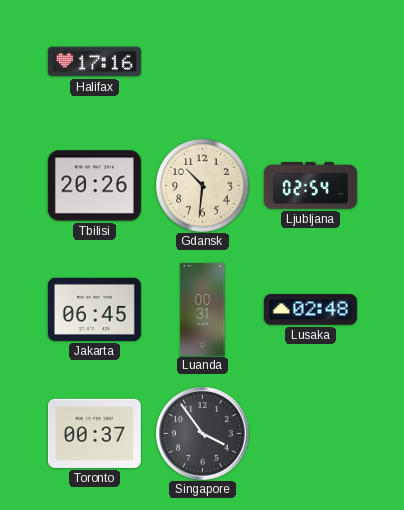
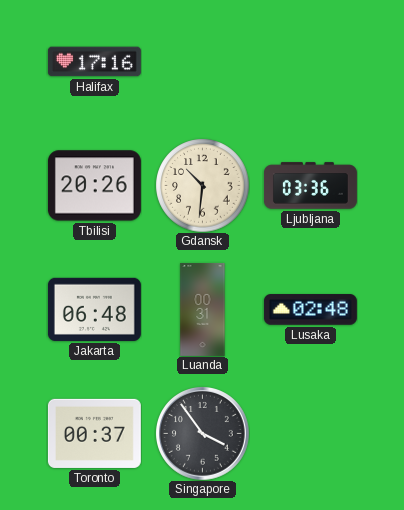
Ljubljana: 02:54 -> 03:36 (310, 186)
Jakarta: 06:45 -> 06:48 (94, 309)
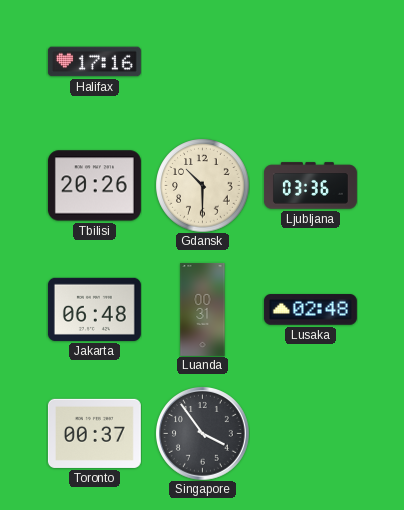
Gdansk: 10:31 -> 10:30 (202, 185)
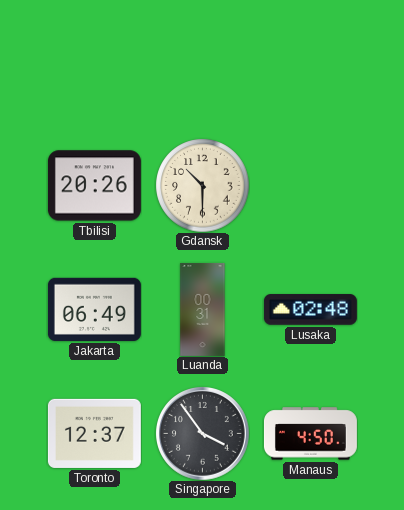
Halifax: 17:16 -> none (94, 62)
Ljubljana: 03:36 -> none (310, 186)
Jakarta: 06:48 -> 06:49 (94, 309)
Toronto: 00:37 -> 12:37 (94, 433)
Manaus: none -> 4:50 (310, 434)
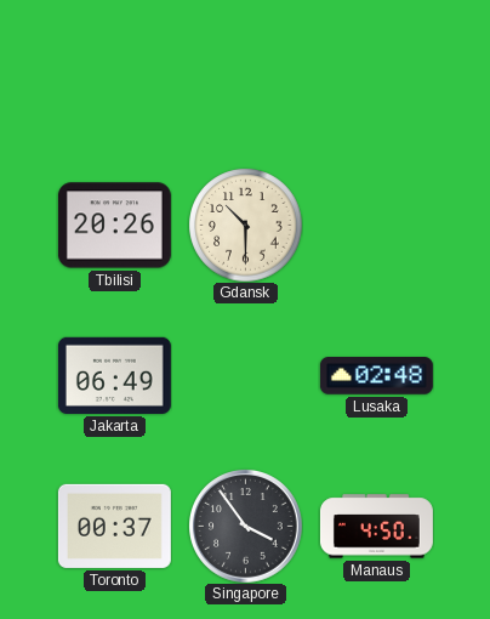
Luanda: 00:31 -> none (203, 309)
Toronto: 12:37 -> 00:37 (114, 526)
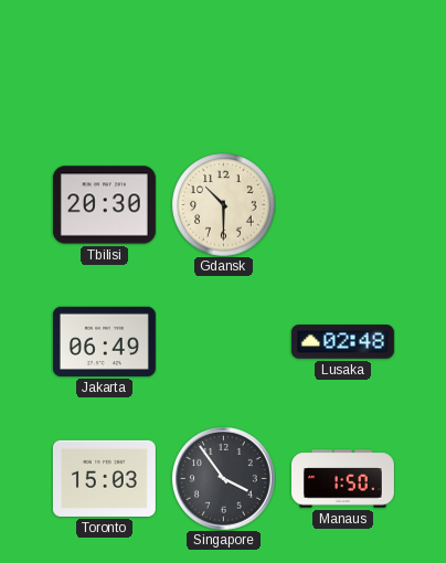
Tbilisi: 20:26 -> 20:30 (104, 205)
Toronto: 00:37 -> 15:03 (104, 478)
Manaus: 4:50 -> 1:50 (342, 479)
